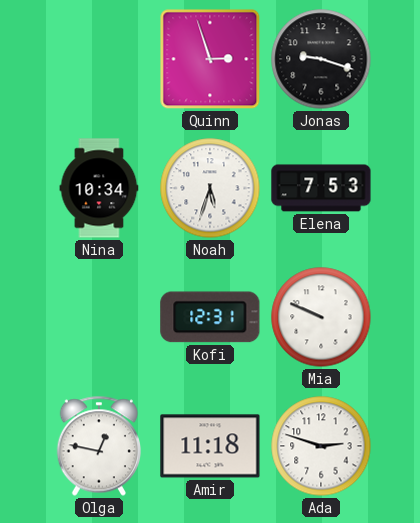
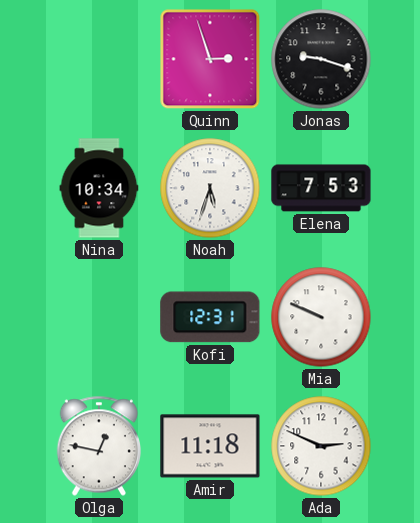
Ada: 2:48 -> 2:49 (321, 446)
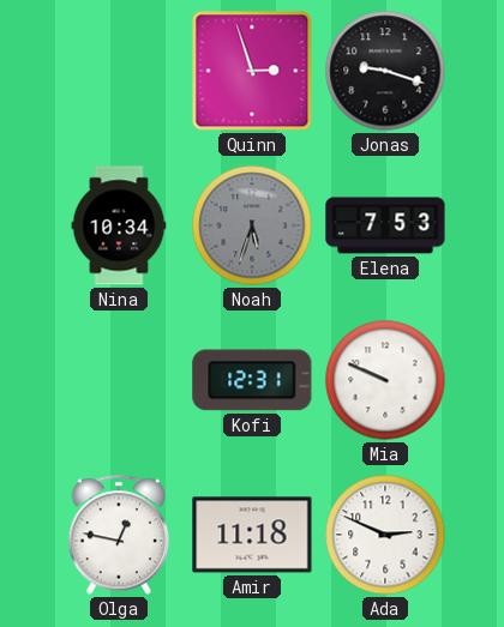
Noah dial: white -> grey (252, 225)
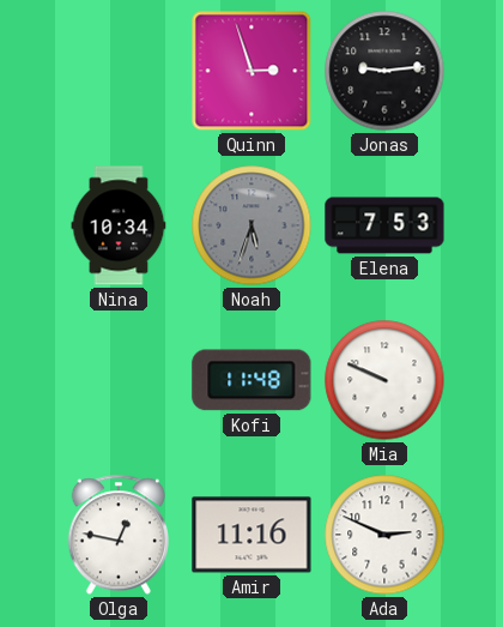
Jonas: 9:18 -> 9:14 (384, 71)
Kofi: 12:31 -> 11:48 (251, 380)
Amir: 11:18 -> 11:16 (251, 535)
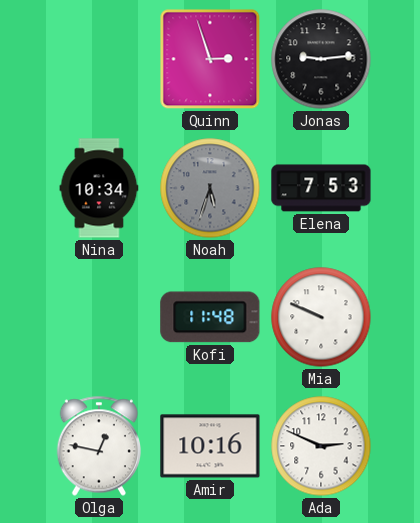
Amir: 11:16 -> 10:16 (210, 446)
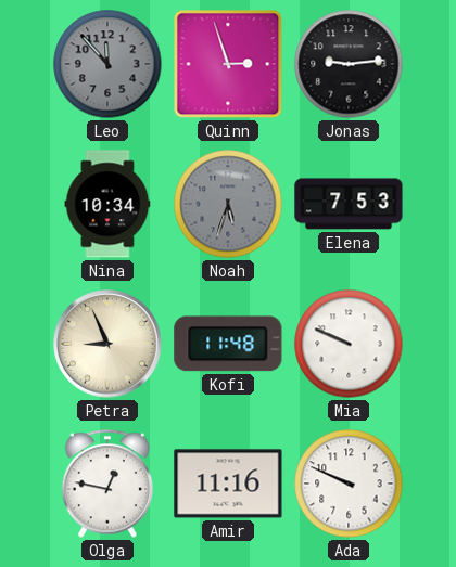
Leo: none -> 11:53 (107, 64)
Petra: none -> 8:56 (107, 344)
Amir: 10:16 -> 11:16 (228, 484)
Ada: 2:49 -> 9:49 (349, 484)
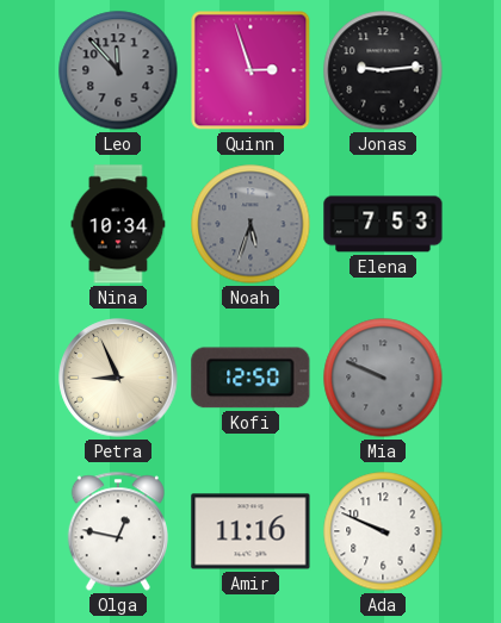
Kofi: 11:48 -> 12:50 (250, 378)
Mia dial: white -> grey (383, 378)
